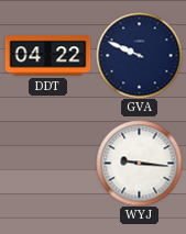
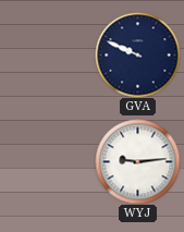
DDT: 04:22 -> none (47, 56)
WYJ: 9:16 -> 9:14 (137, 161)
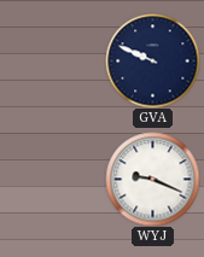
WYJ: 9:14 -> 9:19 (152, 179)
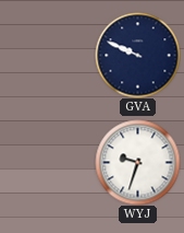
WYJ: 9:19 -> 9:33 (137, 162)
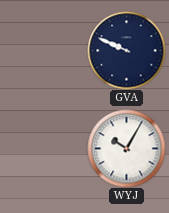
WYJ: 9:33 -> 10:05 (126, 148)
